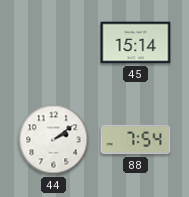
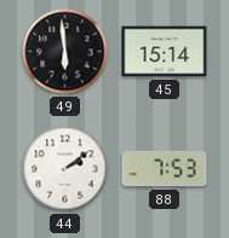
49: none -> 5:59 (65, 52)
88: 7:54 -> 7:53 (165, 169)
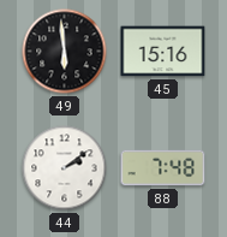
45: 15:14 -> 15:16 (163, 52)
88: 7:53 -> 7:48 (163, 168)
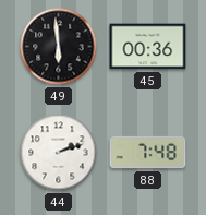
45: 15:16 -> 00:36 (148, 47)
44: 2:09 -> 2:12 (59, 153)
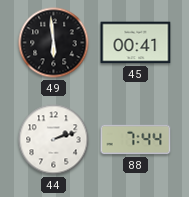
45: 00:36 -> 00:41 (136, 43)
88: 7:48 -> 7:44 (136, 140)
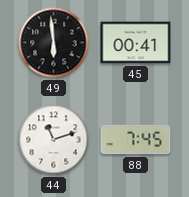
44: 2:12 -> 11:12 (54, 140)
88: 7:44 -> 7:45 (136, 140)
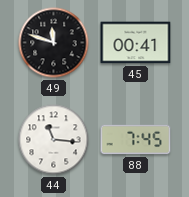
49: 5:59 -> 11:48 (54, 43)
44: 11:12 -> 11:16 (54, 140)
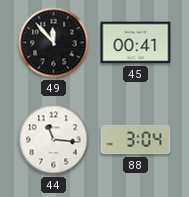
49: 11:48 -> 11:53 (54, 43)
88: 7:45 -> 3:04 (136, 140)
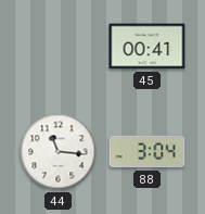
49: 11:53 -> none (54, 43)
